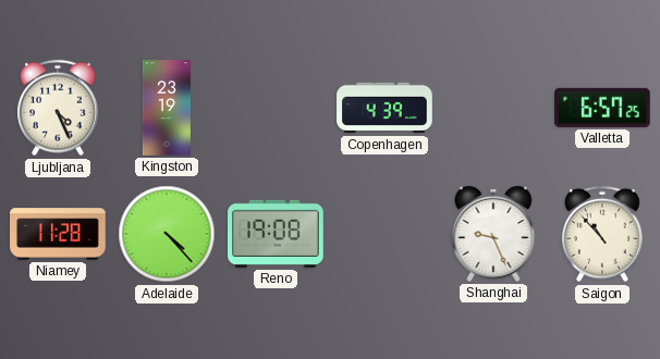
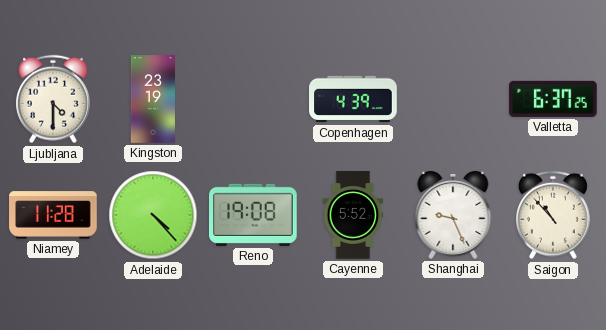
Ljubljana: 4:26 -> 4:30 (53, 99)
Valletta: 6:57 -> 6:37 (553, 99)
Cayenne: none -> 5:52 (353, 215)
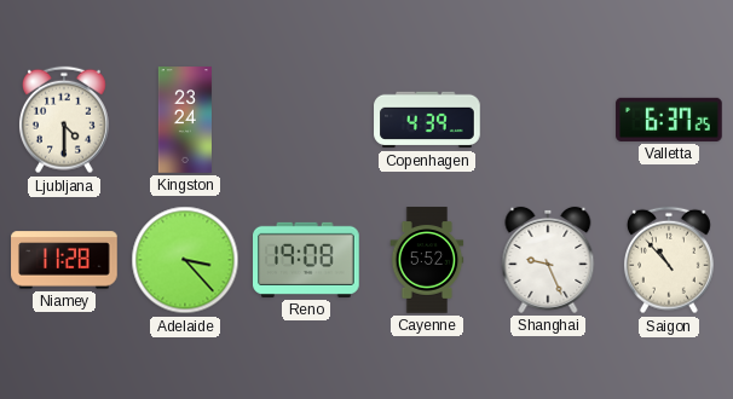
Kingston: 23:19 -> 23:24 (185, 120)
Adelaide: 4:23 -> 3:23 (185, 260)
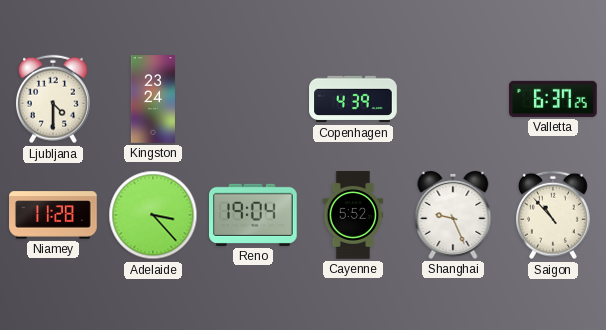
Reno: 19:08 -> 19:04 (254, 215)
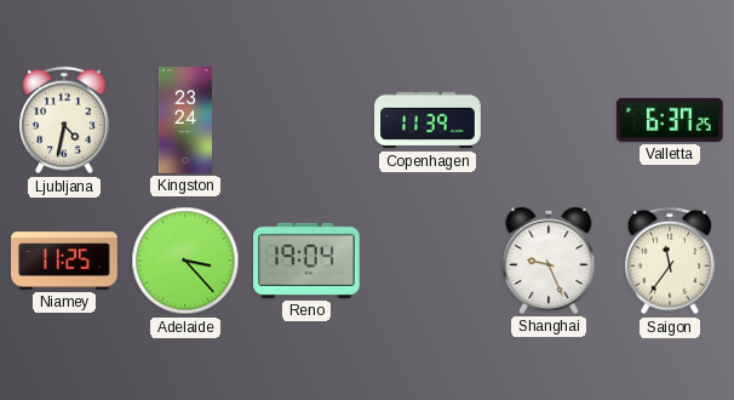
Ljubljana: 4:30 -> 4:32 (64, 120)
Copenhagen: 4:39 -> 11:39 (428, 120)
Niamey: 11:28 -> 11:25 (64, 261)
Cayenne: 5:52 -> none (353, 215)
Saigon: 10:53 -> 11:36 (670, 261)
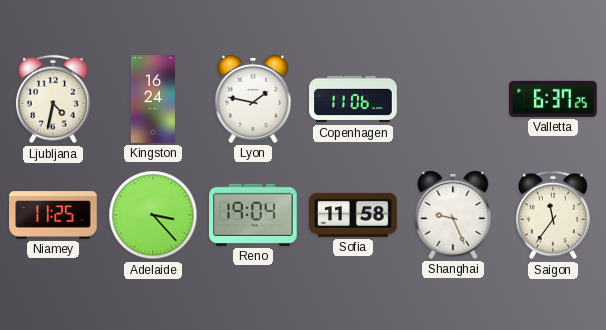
Kingston: 23:24 -> 16:24 (153, 99)
Lyon: none -> 1:47 (253, 99)
Copenhagen: 11:39 -> 11:06 (353, 99)
Sofia: none -> 11:58 (353, 215)
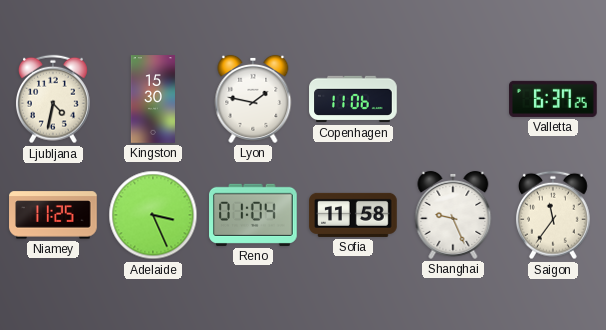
Kingston: 16:24 -> 15:30 (153, 99)
Adelaide: 3:23 -> 3:26 (153, 215)
Reno: 19:04 -> 01:04 (254, 215)
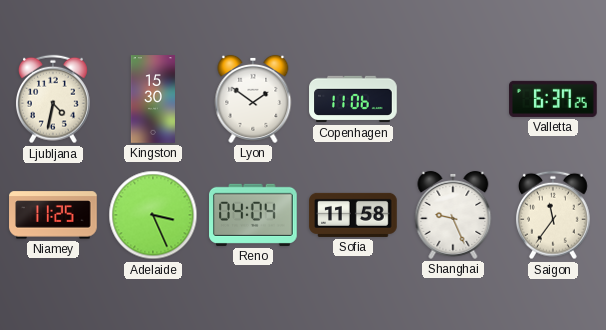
Lyon: 1:47 -> 1:51 (253, 99)
Reno: 01:04 -> 04:04 (254, 215)
